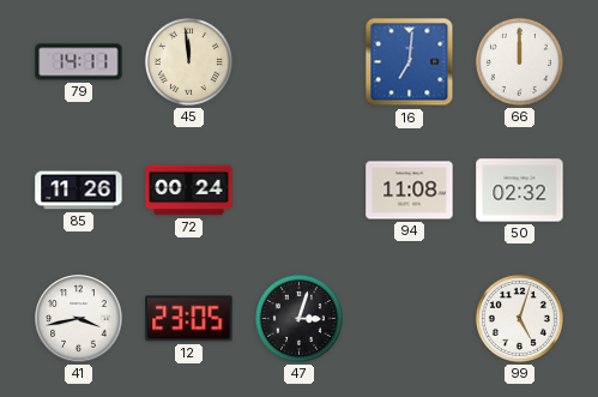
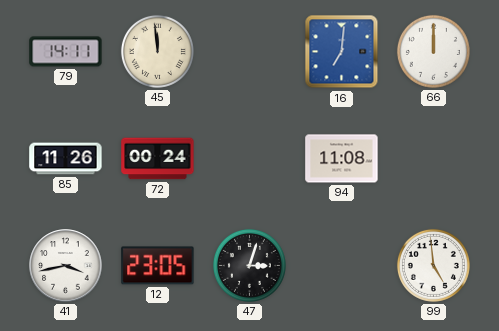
50: 02:32 -> none (520, 191)
99: 5:03 -> 4:59 (433, 265)
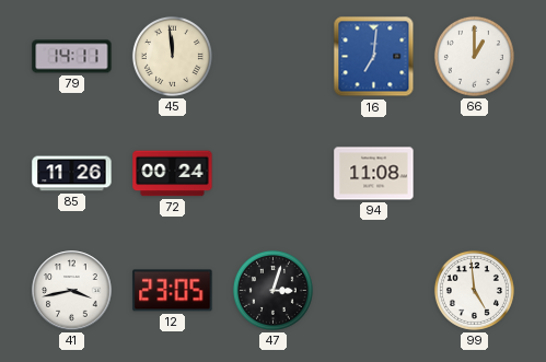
66: 12:00 -> 1:00 (474, 56)
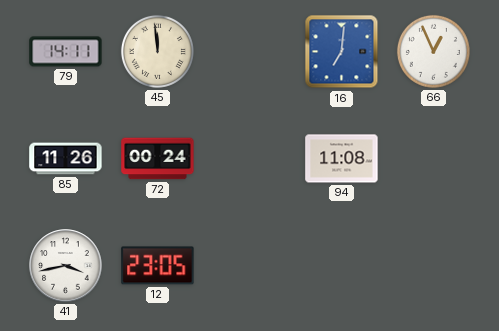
66: 1:00 -> 12:56 (433, 51)
47: 3:03 -> none (272, 290)
99: 4:59 -> none (474, 290)
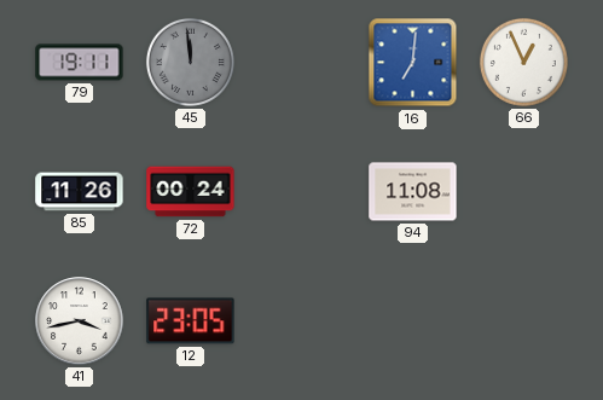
79: 14:11 -> 19:11 (80, 63)
45 dial: cream -> grey (190, 62)
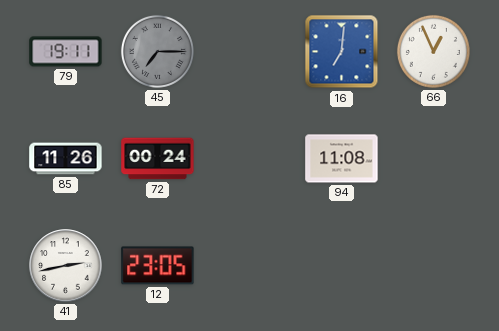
45: 11:59 -> 7:15 (157, 51)
41: 3:43 -> 2:43 (66, 266)
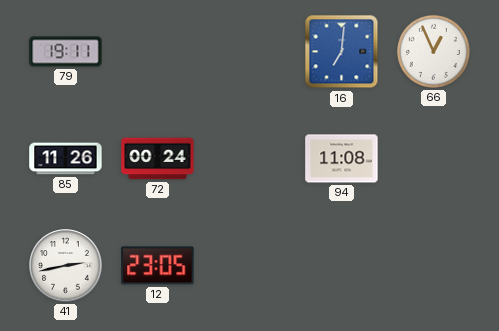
45: 7:15 -> none (157, 51)
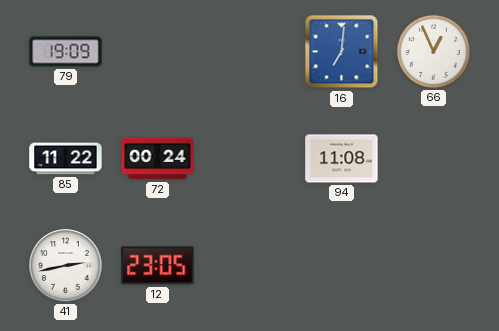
79: 19:11 -> 19:09 (66, 52)
85: 11:26 -> 11:22 (66, 159)
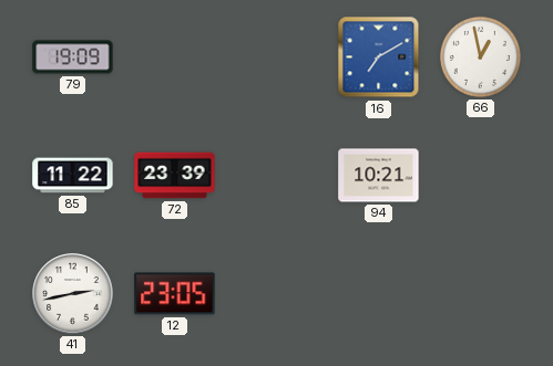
16: 7:01 -> 7:10 (379, 57)
66: 12:56 -> 12:58 (480, 56)
72: 00:24 -> 23:39 (175, 176)
94: 11:08 -> 10:21 (379, 176)
